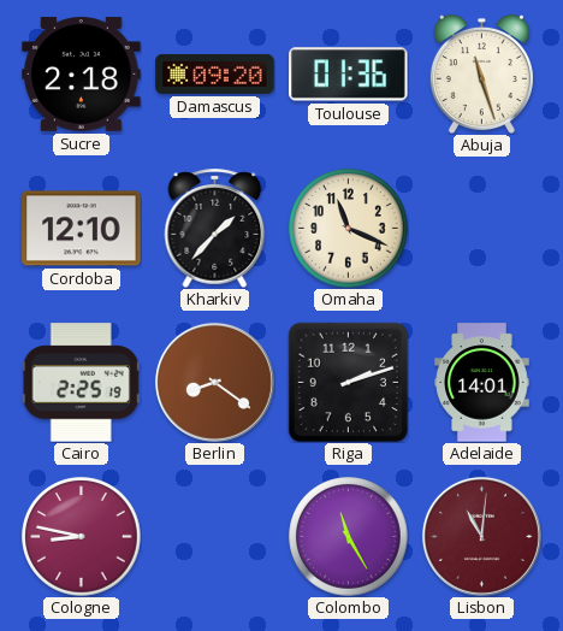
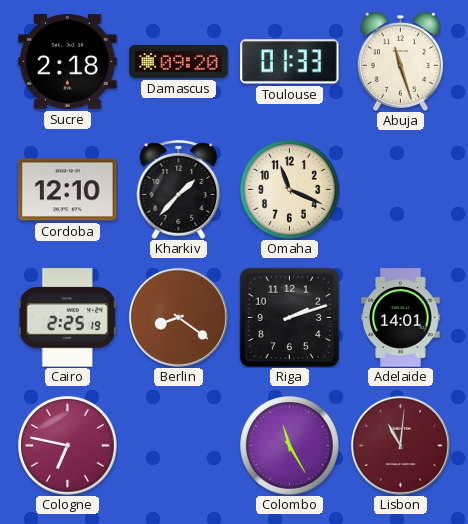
Toulouse: 01:36 -> 01:33 (290, 62)
Cologne: 8:47 -> 6:47 (68, 446)
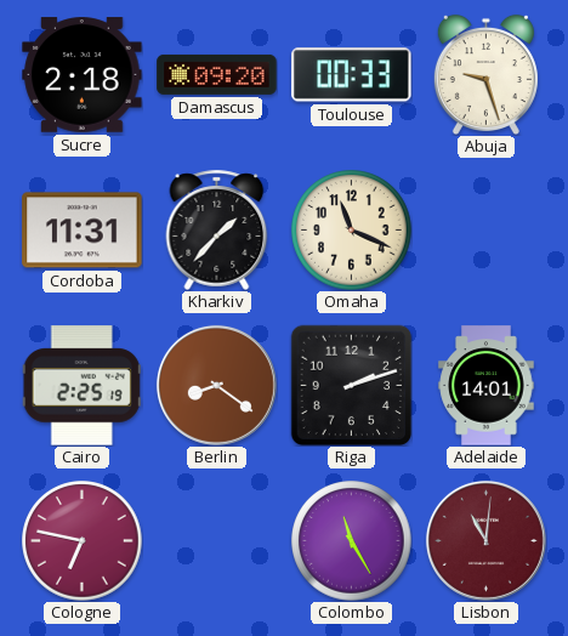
Toulouse: 01:33 -> 00:33 (352, 75)
Abuja: 11:27 -> 9:27 (485, 74)
Cordoba: 12:10 -> 11:31 (83, 231)
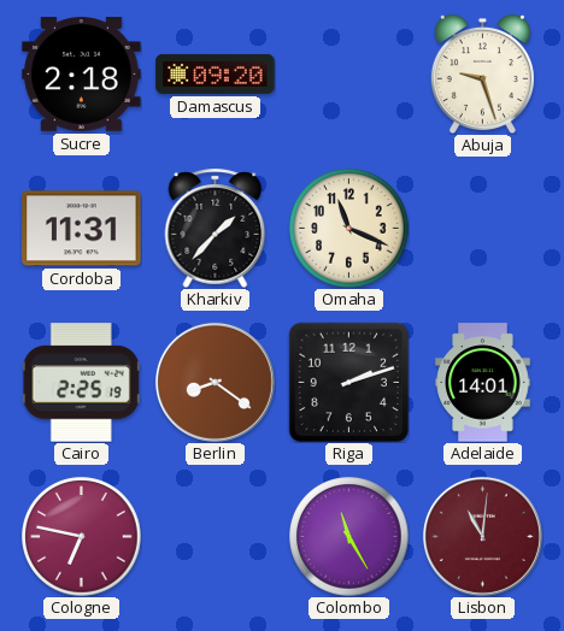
Toulouse: 00:33 -> none (352, 75)
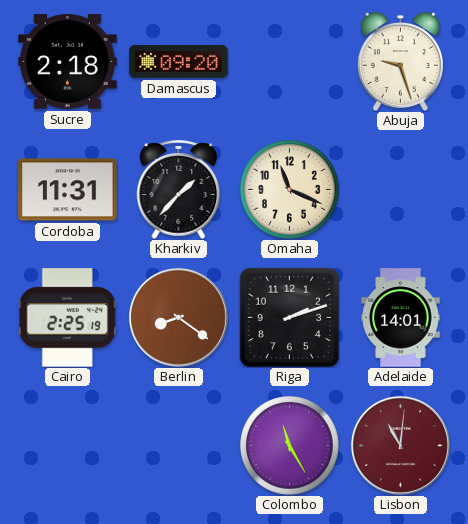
Cologne: 6:47 -> none (82, 537)
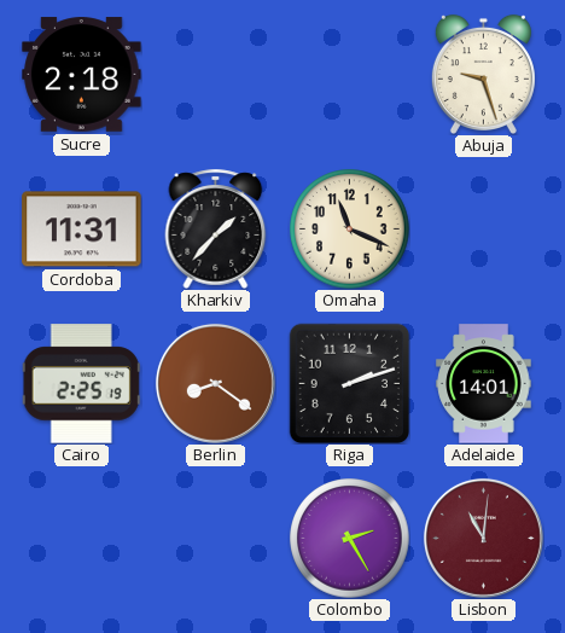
Damascus: 09:20 -> none (179, 61)
Colombo: 11:25 -> 2:25 (350, 539)
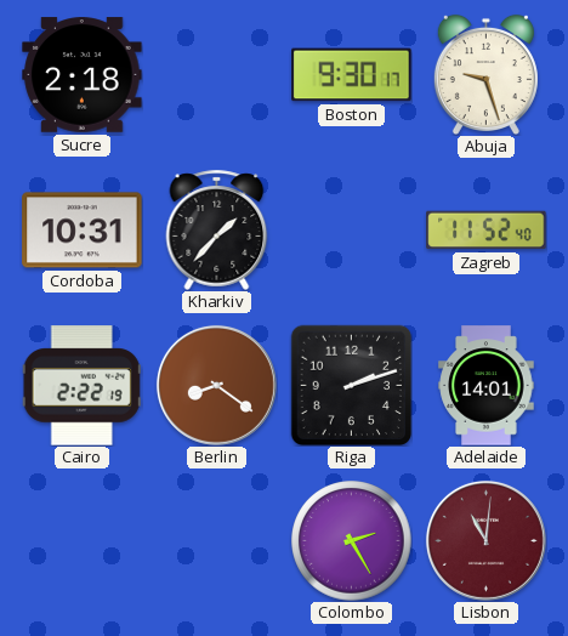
Boston: none -> 9:30 (352, 75)
Cordoba: 11:31 -> 10:31 (83, 231)
Omaha: 11:19 -> none (350, 230)
Zagreb: none -> 11:52 (487, 231)
Cairo: 2:25 -> 2:22 (81, 386)
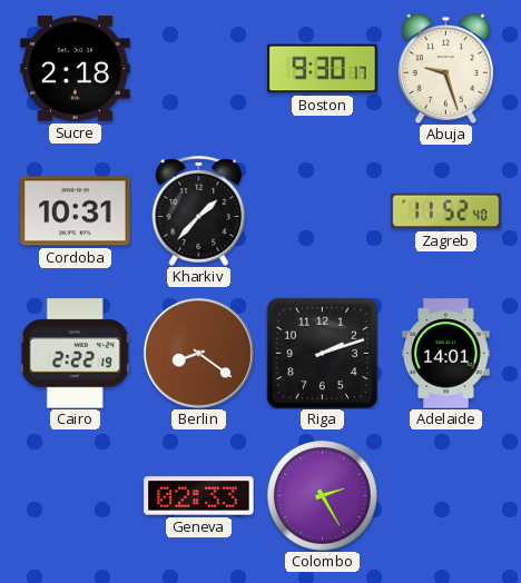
Geneva: none -> 02:33 (199, 496)
Lisbon: 11:01 -> none (485, 540)
